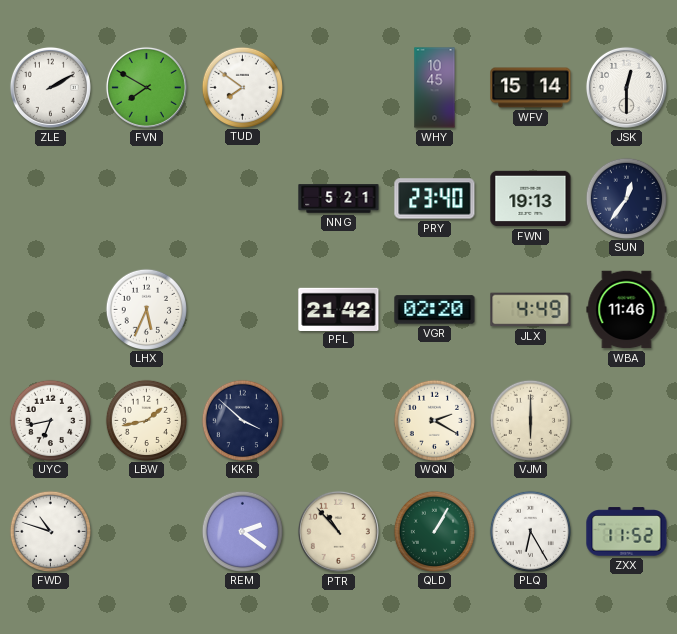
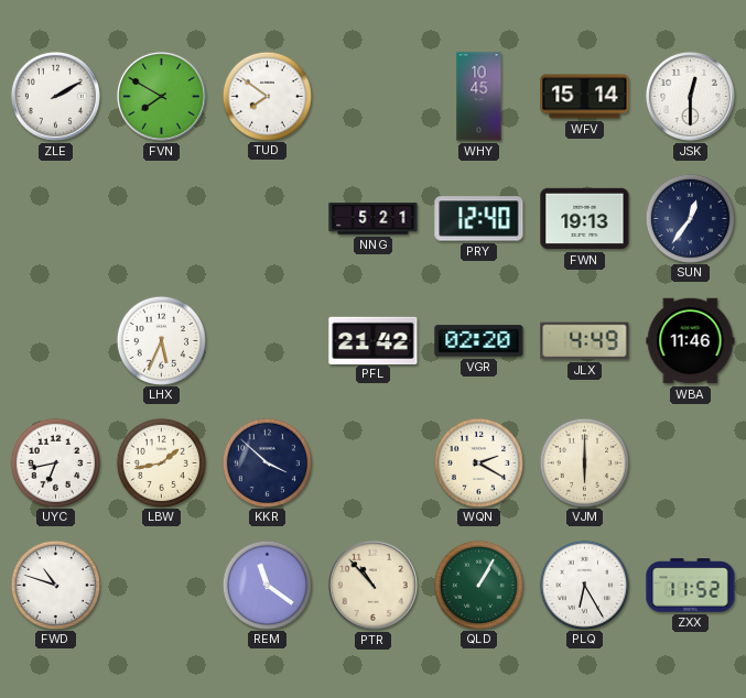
PRY: 23:40 -> 12:40 (479, 219)
REM: 2:21 -> 11:21 (267, 585)
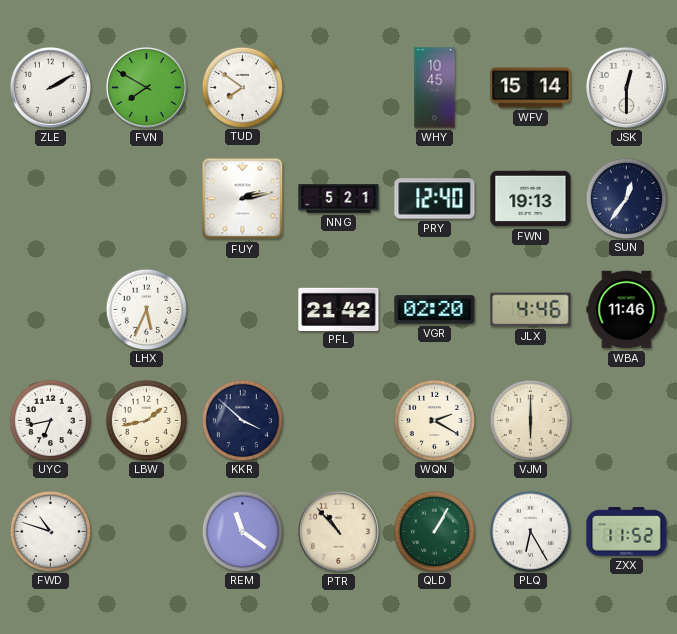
FUY: none -> 2:13 (243, 199)
JLX: 4:49 -> 4:46 (531, 310)
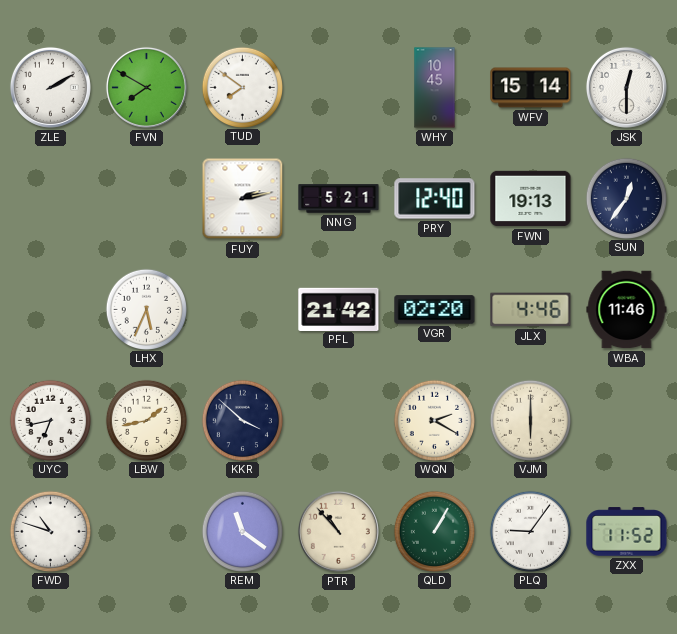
PLQ: 6:25 -> 9:06 (530, 531)
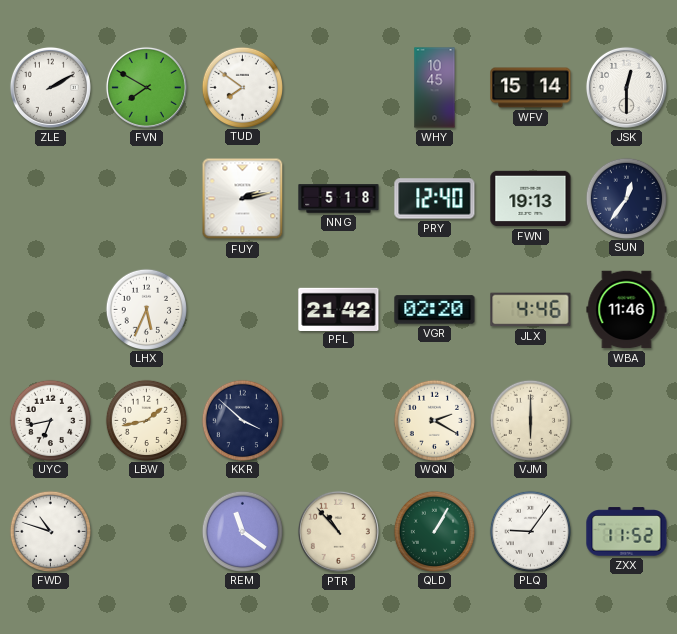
NNG: 5:21 -> 5:18 (339, 199)
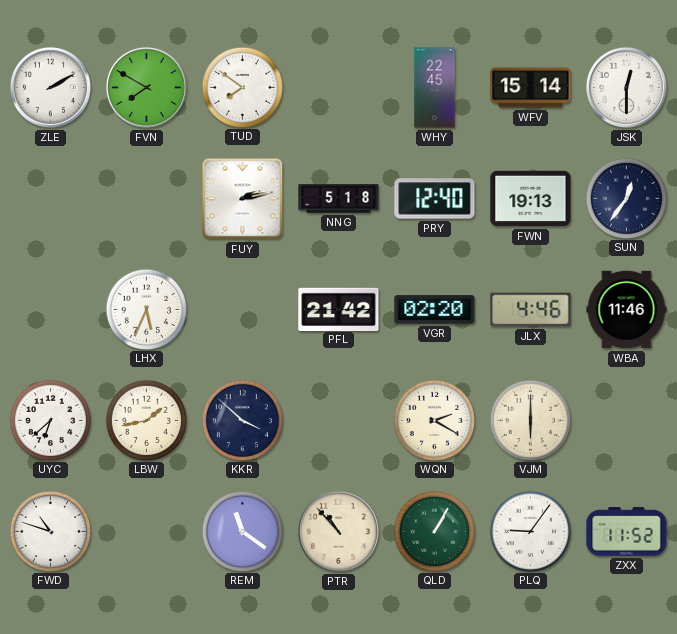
WHY: 10:45 -> 22:45 (435, 88)
UYC: 6:43 -> 6:38 (50, 420)
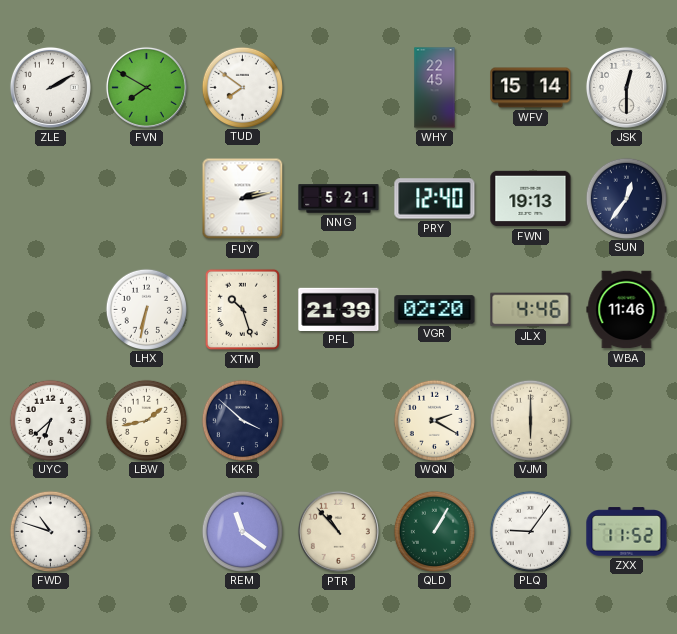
NNG: 5:18 -> 5:21 (339, 199)
LHX: 5:34 -> 6:32 (146, 309)
XTM: none -> 10:27 (242, 309)
PFL: 21:42 -> 21:39 (339, 309)
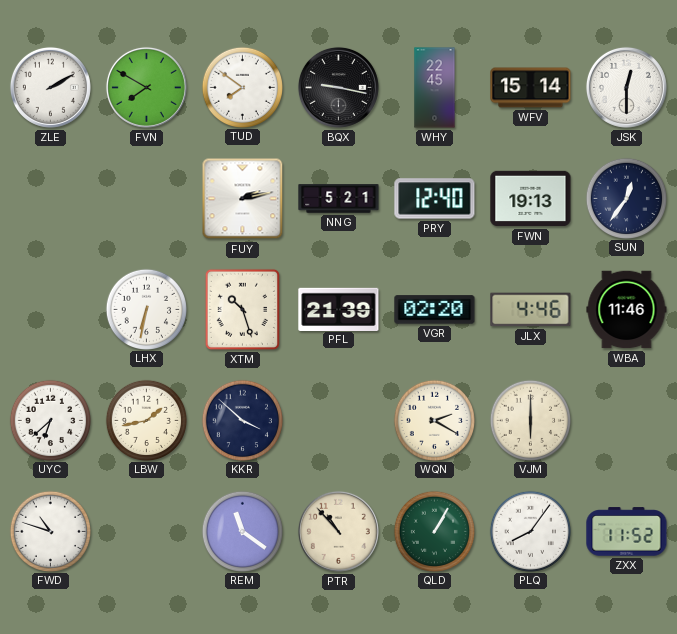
BQX: none -> 9:17 (338, 87)
PLQ: 9:06 -> 8:06 (530, 531)
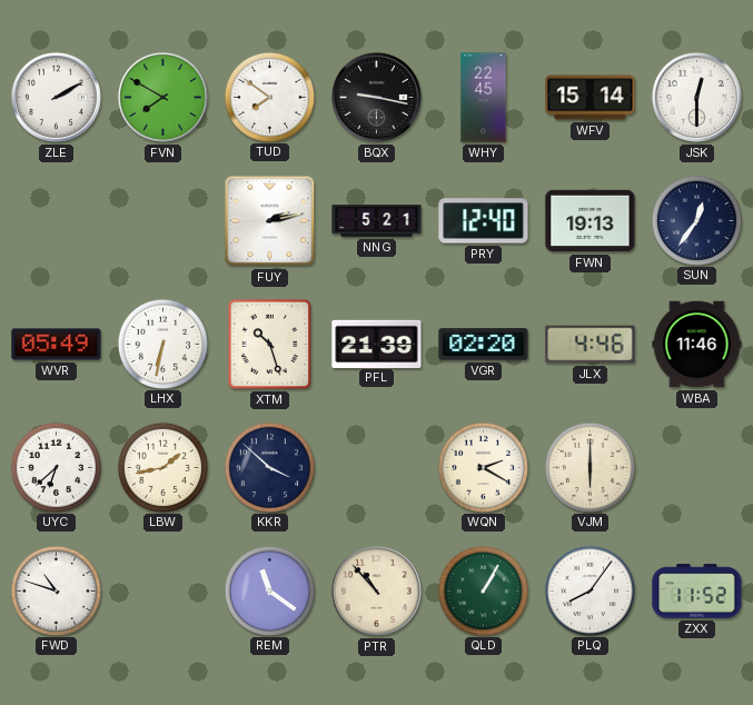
WVR: none -> 05:49 (57, 345)
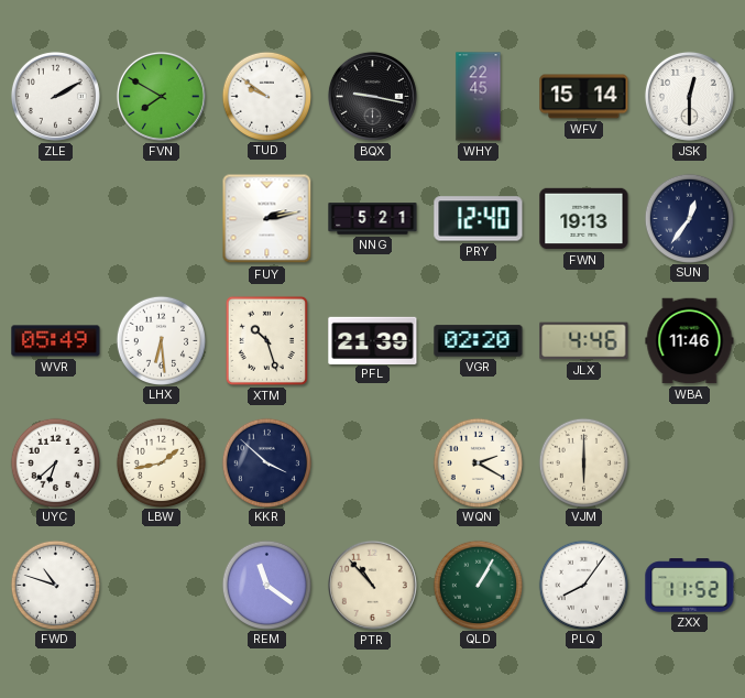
TUD: 7:51 -> 9:51 (266, 96)
LHX: 6:32 -> 6:29 (161, 340)
